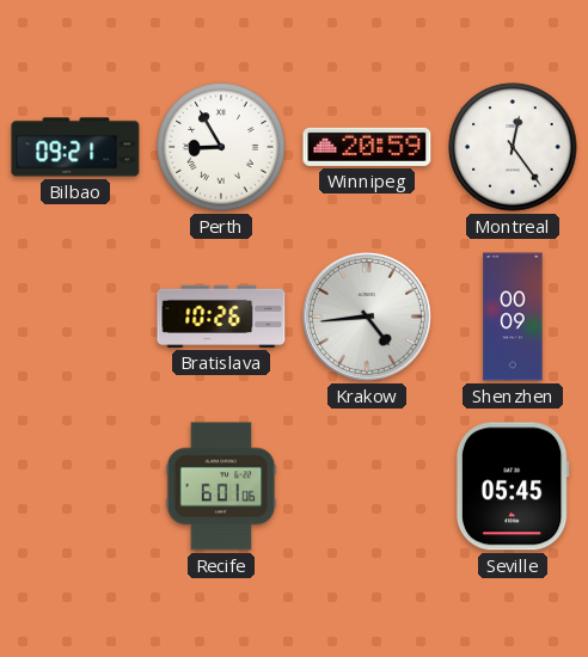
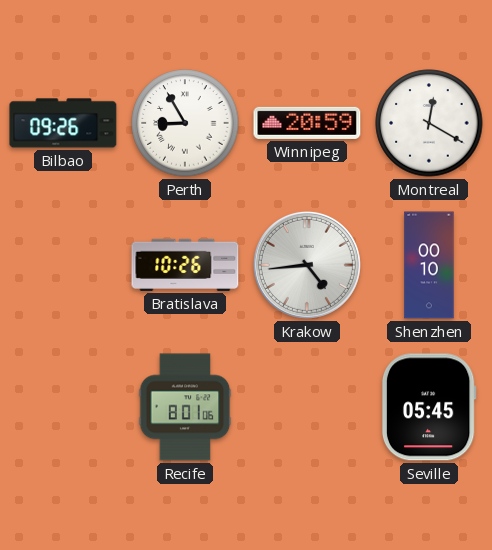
Bilbao: 09:21 -> 09:26 (63, 123)
Montreal: 12:24 -> 12:20 (429, 123)
Shenzhen: 00:09 -> 00:10 (429, 265)
Recife: 6:01 -> 8:01 (185, 407)
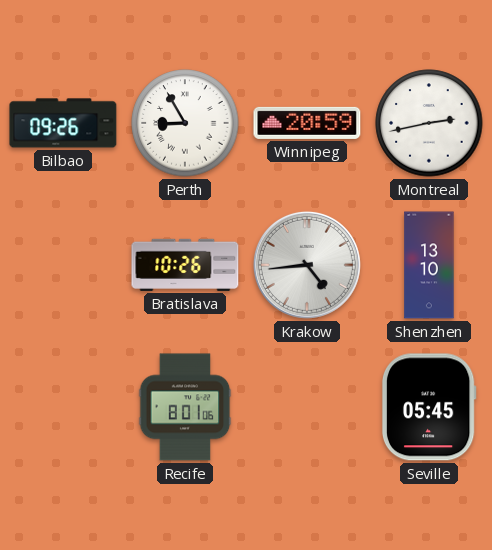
Montreal: 12:20 -> 2:43 (429, 123)
Shenzhen: 00:10 -> 13:10 (429, 265)
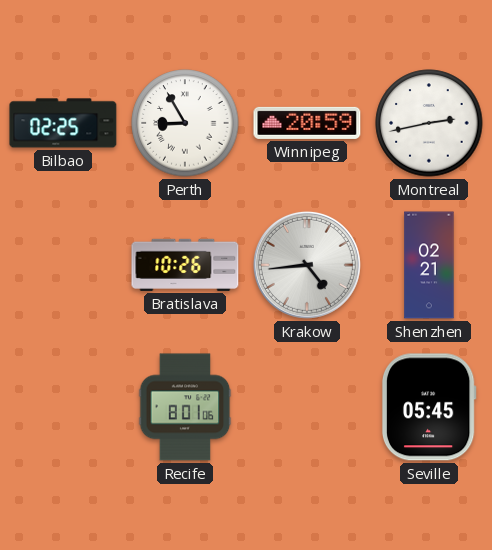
Bilbao: 09:26 -> 02:25 (63, 123)
Shenzhen: 13:10 -> 02:21 (429, 265)
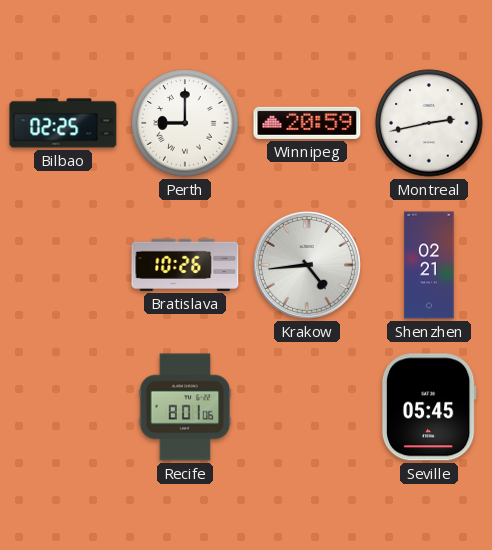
Perth: 8:55 -> 9:00 (185, 123)
